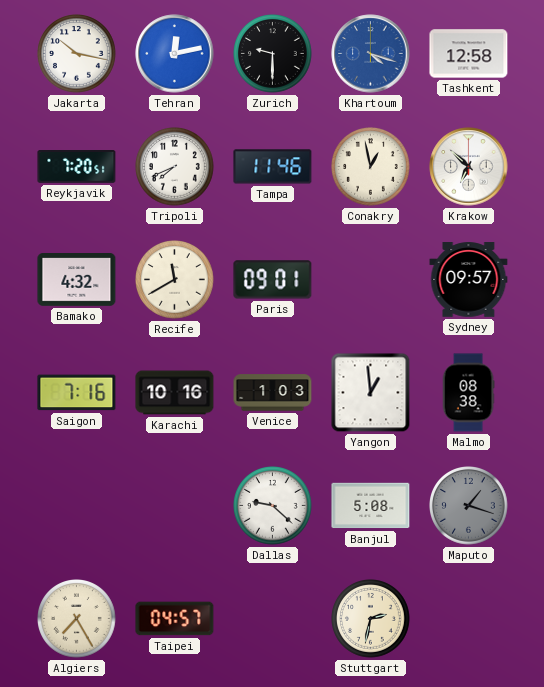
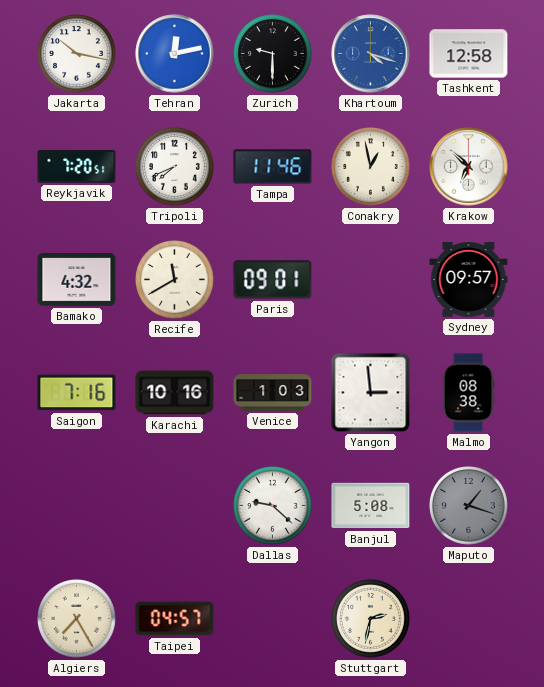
Yangon: 12:59 -> 2:59 (371, 393)
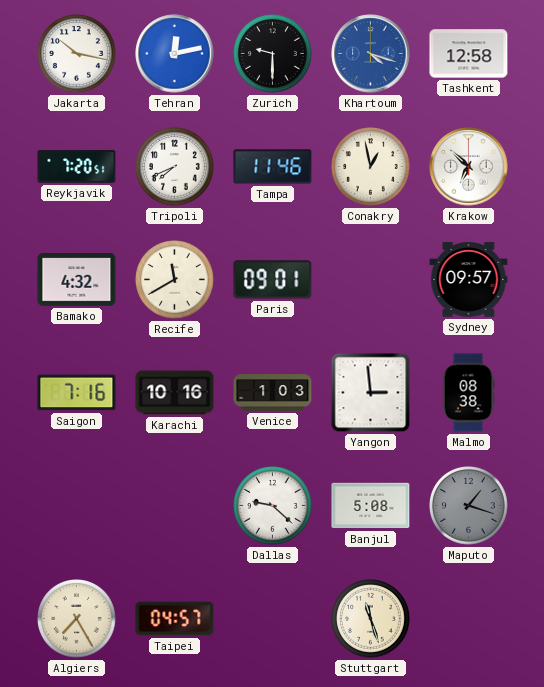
Stuttgart: 2:32 -> 11:27 (371, 619)
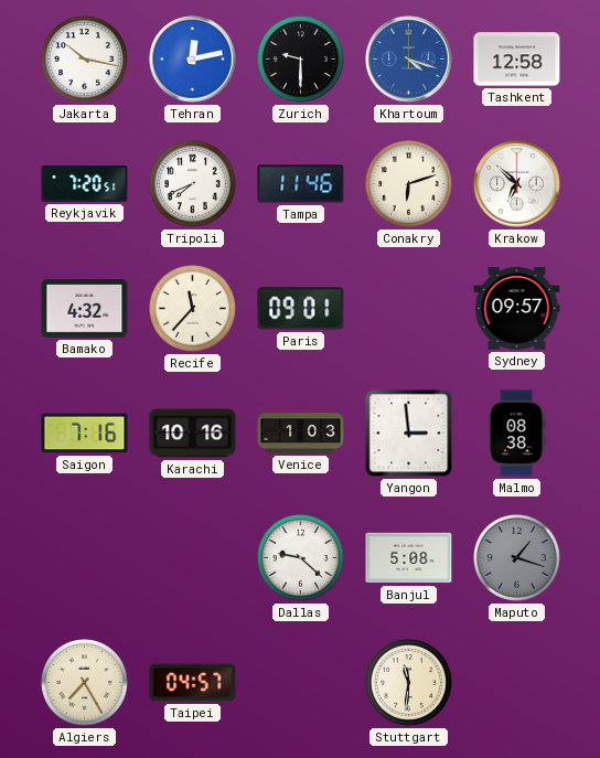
Conakry: 12:58 -> 6:12 (409, 184)
Recife: 11:40 -> 11:37 (193, 309)
Stuttgart: 11:27 -> 11:31 (409, 683)
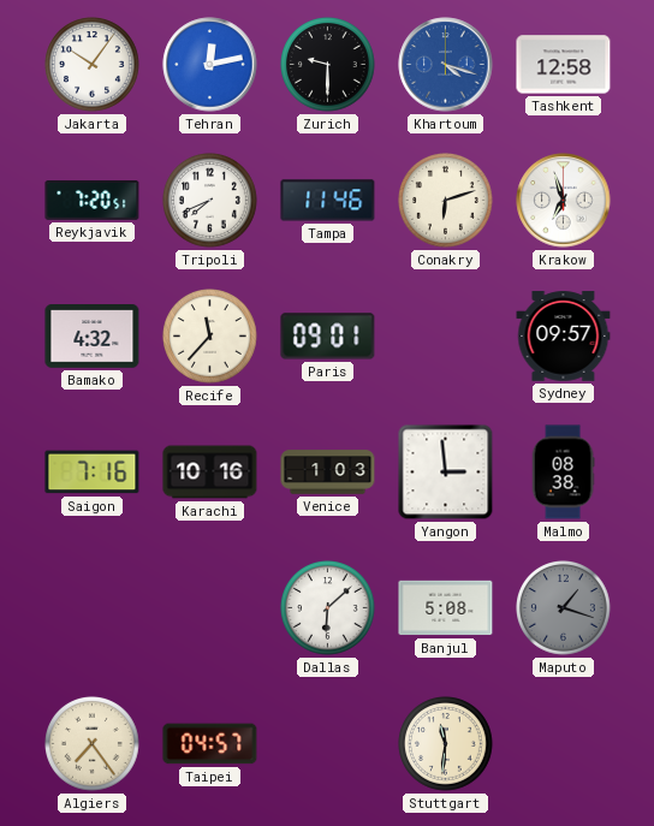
Jakarta: 10:17 -> 10:06 (93, 65)
Krakow: 6:52 -> 6:57 (564, 201)
Dallas: 9:22 -> 6:08 (328, 608)
Algiers: 7:25 -> 7:24 (93, 744)
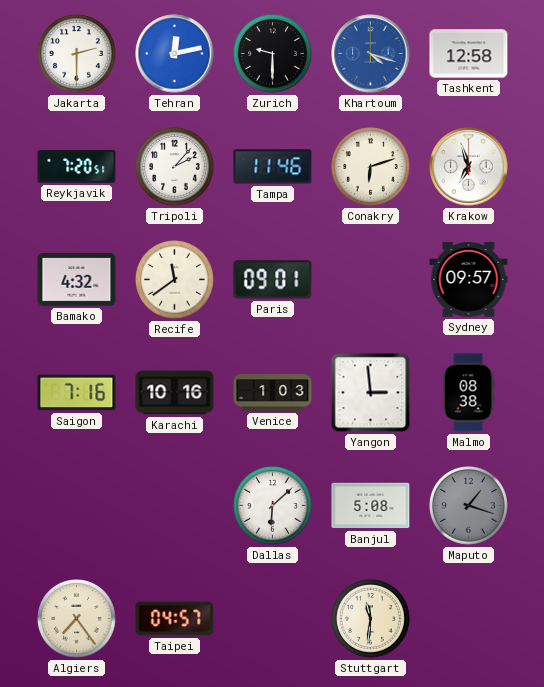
Jakarta: 10:06 -> 2:30 (77, 54)
Tripoli: 7:41 -> 2:07 (175, 167)
Recife: 11:37 -> 11:39 (175, 280)
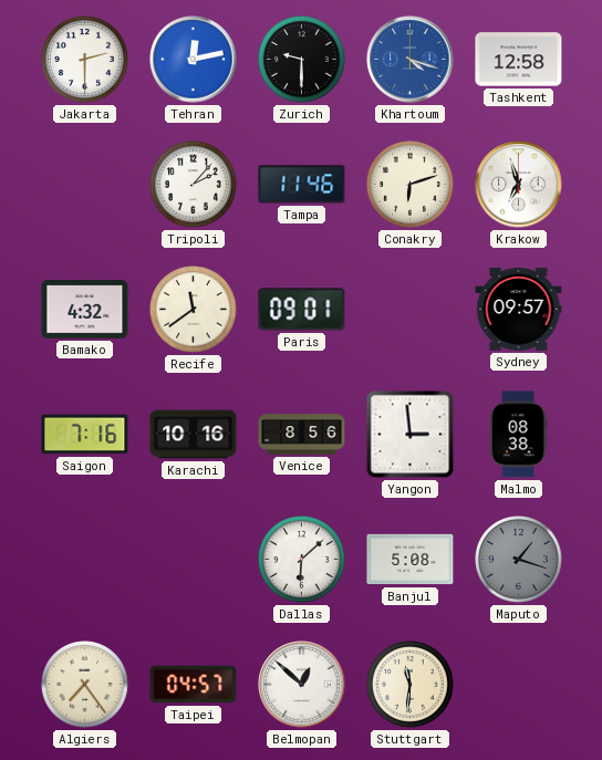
Reykjavik: 7:20 -> none (77, 167)
Venice: 1:03 -> 8:56 (302, 435)
Belmopan: none -> 12:52 (302, 685)
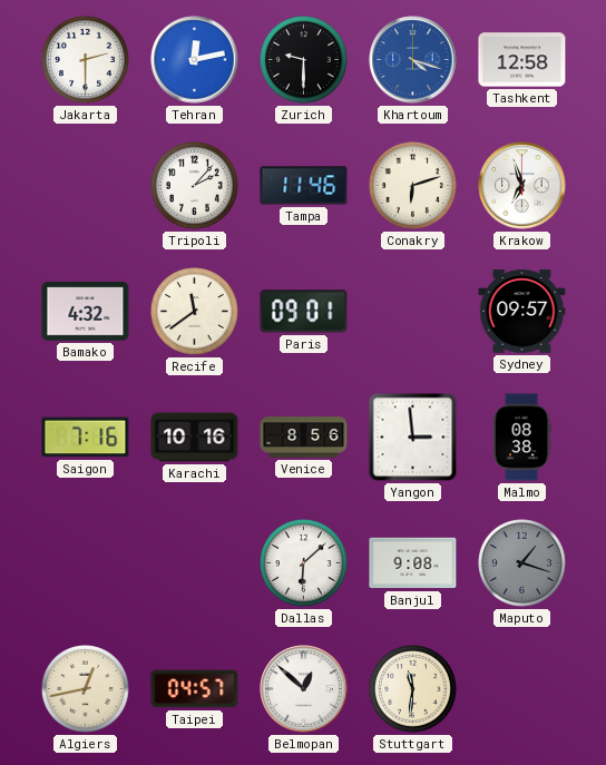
Banjul: 5:08 -> 9:08 (413, 563)
Algiers: 7:24 -> 12:43 (86, 689)
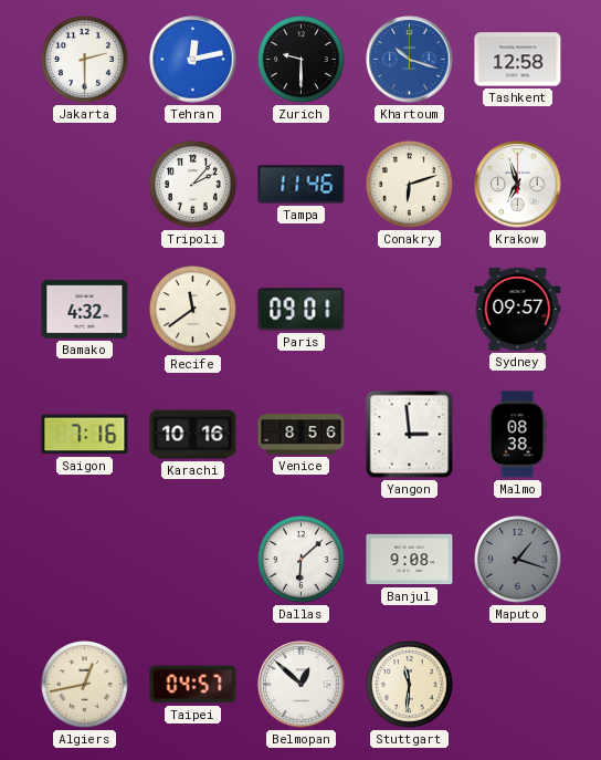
Khartoum: 4:18 -> 10:18 (410, 60)
